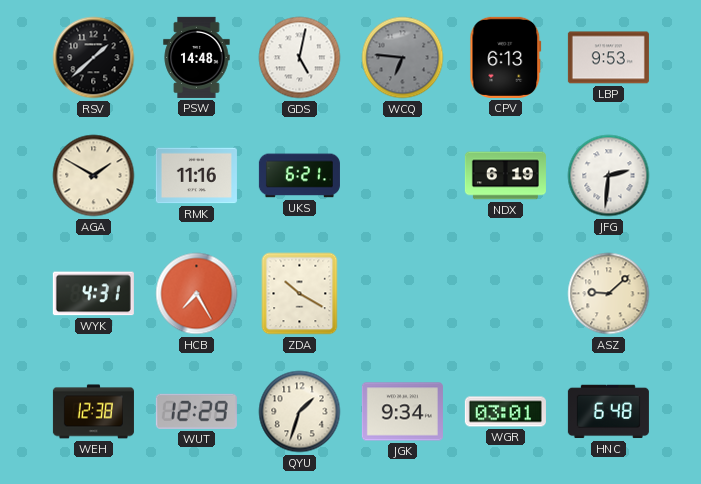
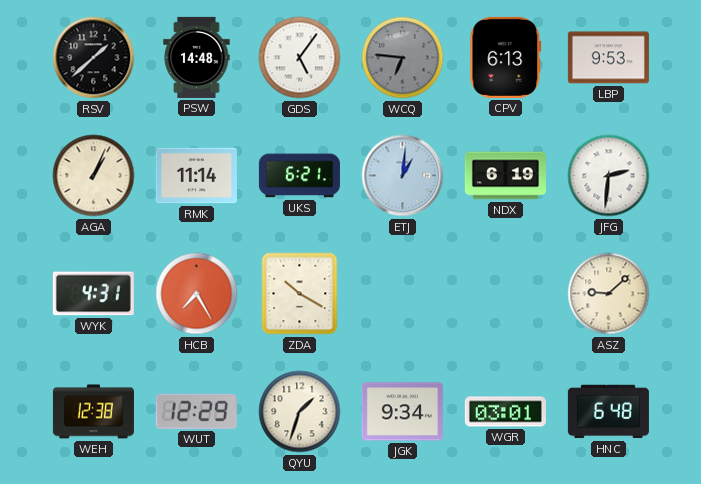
GDS: 5:02 -> 5:06 (300, 58)
AGA: 1:50 -> 1:04 (94, 176)
RMK: 11:16 -> 11:14 (196, 176)
ETJ: none -> 1:01 (403, 176)
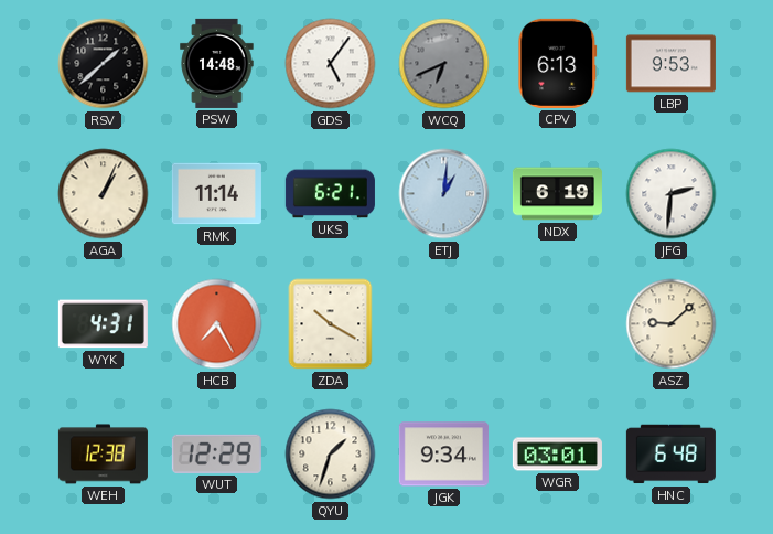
WCQ: 6:46 -> 6:41 (444, 64)
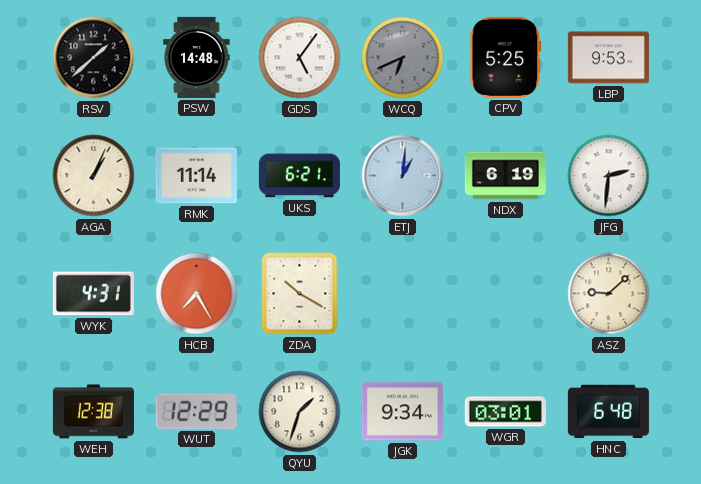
CPV: 6:13 -> 5:25 (506, 57)
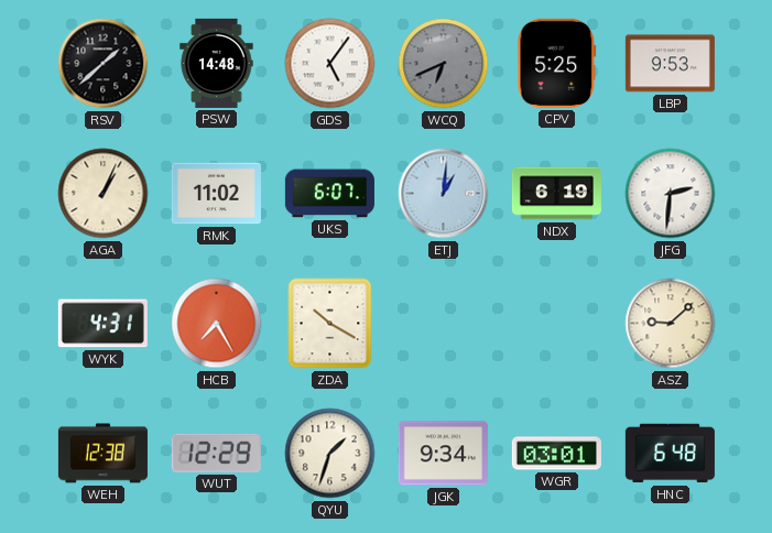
RMK: 11:14 -> 11:02 (216, 194)
UKS: 6:21 -> 6:07 (329, 194)
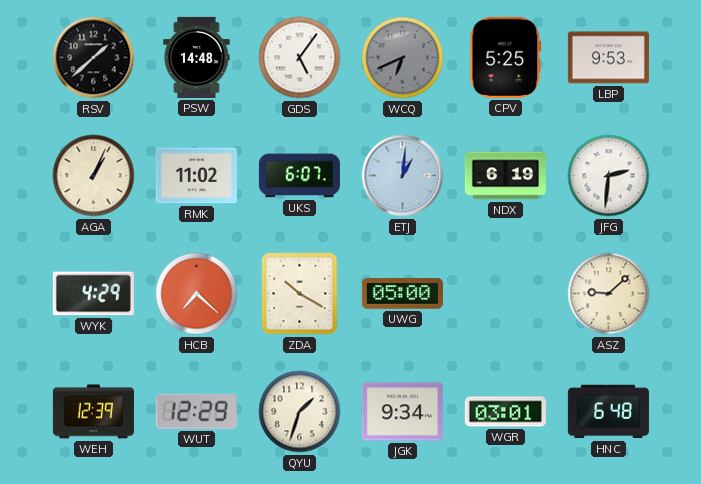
WYK: 4:31 -> 4:29 (93, 294)
HCB: 7:25 -> 7:22 (197, 294)
UWG: none -> 05:00 (402, 294)
WEH: 12:38 -> 12:39 (93, 412)
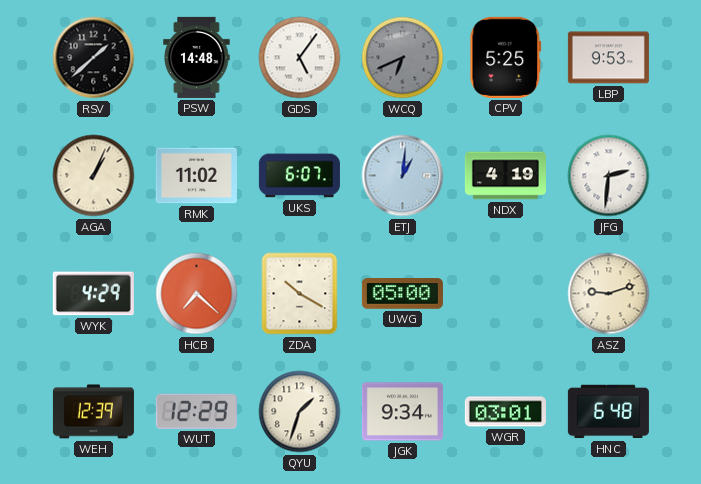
NDX: 6:19 -> 4:19 (505, 176)
ASZ: 9:08 -> 9:12 (609, 294)
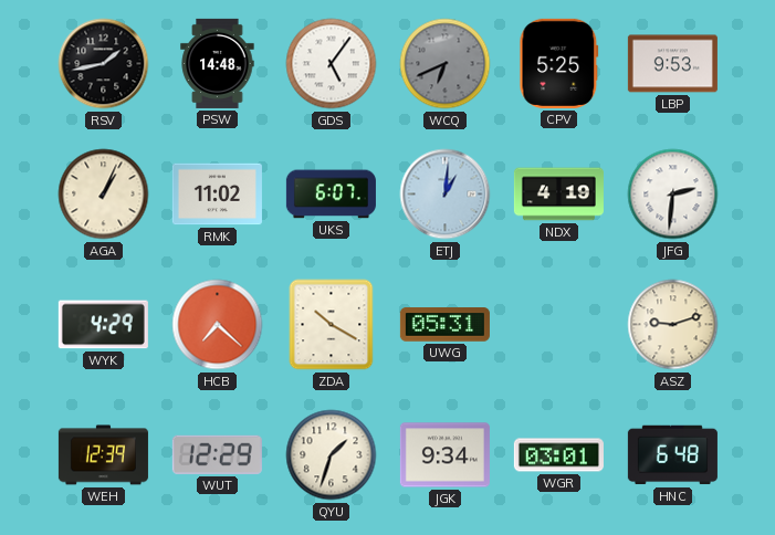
RSV: 1:38 -> 1:43 (104, 64)
UWG: 05:00 -> 05:31 (444, 325)
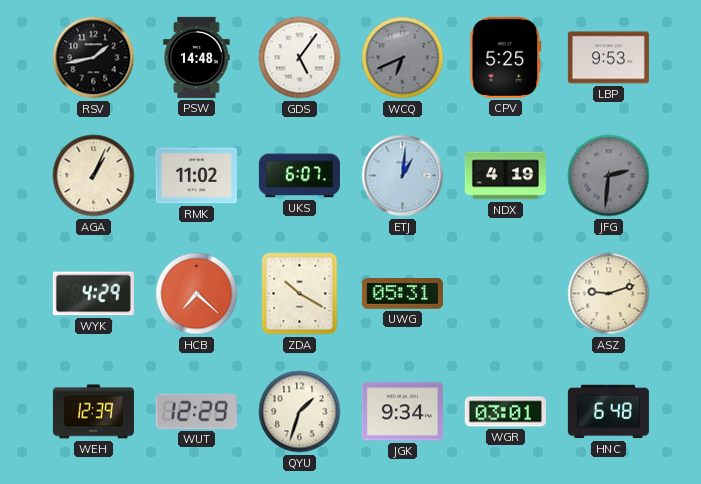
JFG dial: white -> grey (609, 176)
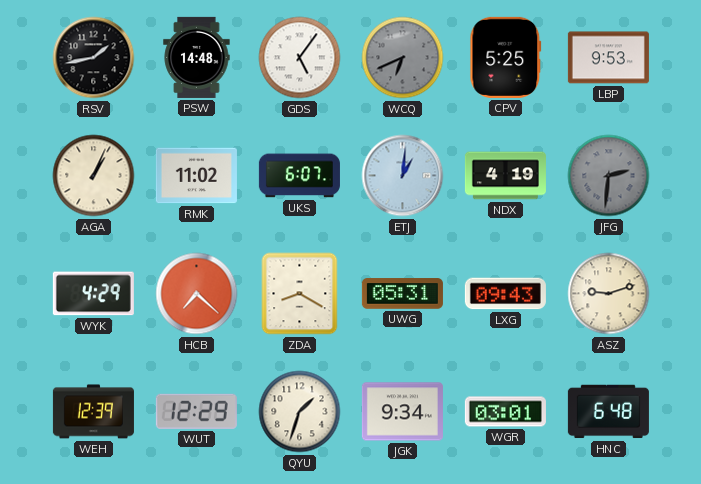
ZDA: 10:20 -> 8:20 (300, 294)
LXG: none -> 09:43 (505, 294)
